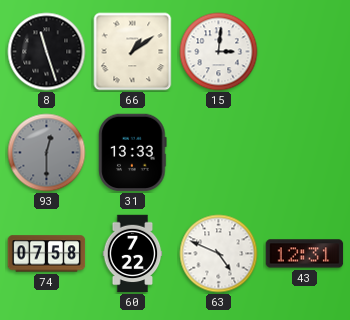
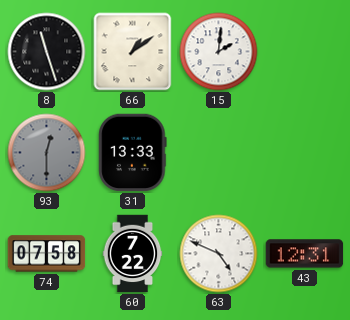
15: 3:01 -> 2:01 (219, 52)
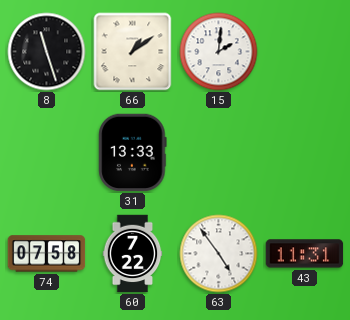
93: 12:30 -> none (47, 153)
63: 4:49 -> 4:54 (219, 254)
43: 12:31 -> 11:31 (305, 254)
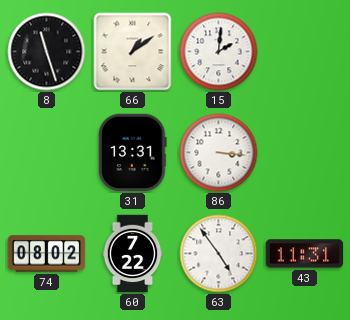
31: 13:33 -> 13:31 (133, 153)
86: none -> 3:16 (219, 153)
74: 07:58 -> 08:02 (47, 254)
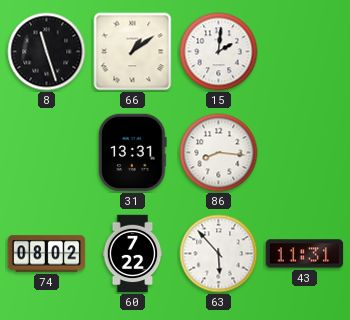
86: 3:16 -> 8:16 (219, 153)
63: 4:54 -> 5:53 (219, 254)
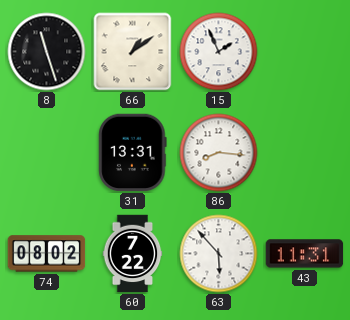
15: 2:01 -> 1:56 (219, 52)
